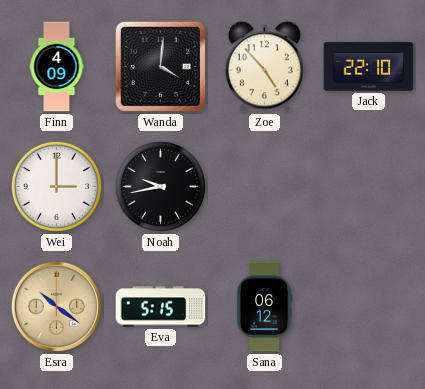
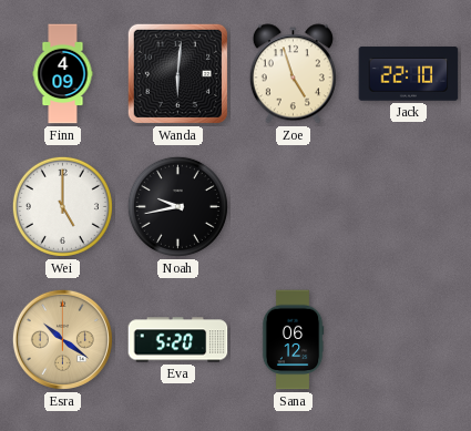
Wanda: 4:01 -> 6:01 (177, 73)
Zoe: 4:53 -> 4:57 (293, 74)
Wei: 3:00 -> 5:00 (62, 206)
Eva: 5:15 -> 5:20 (178, 340)
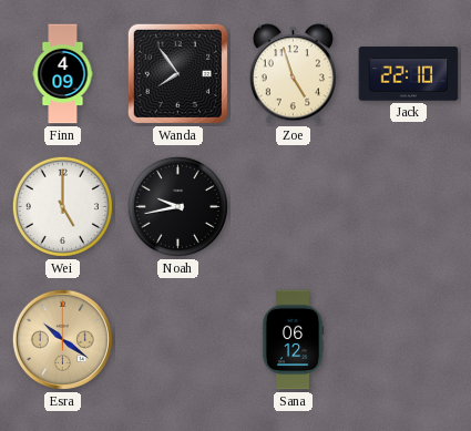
Wanda: 6:01 -> 7:54 (177, 73)
Eva: 5:20 -> none (178, 340)
